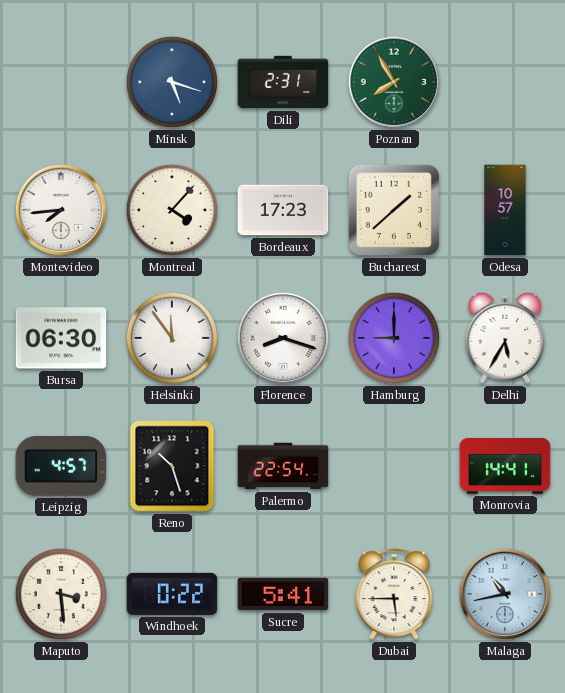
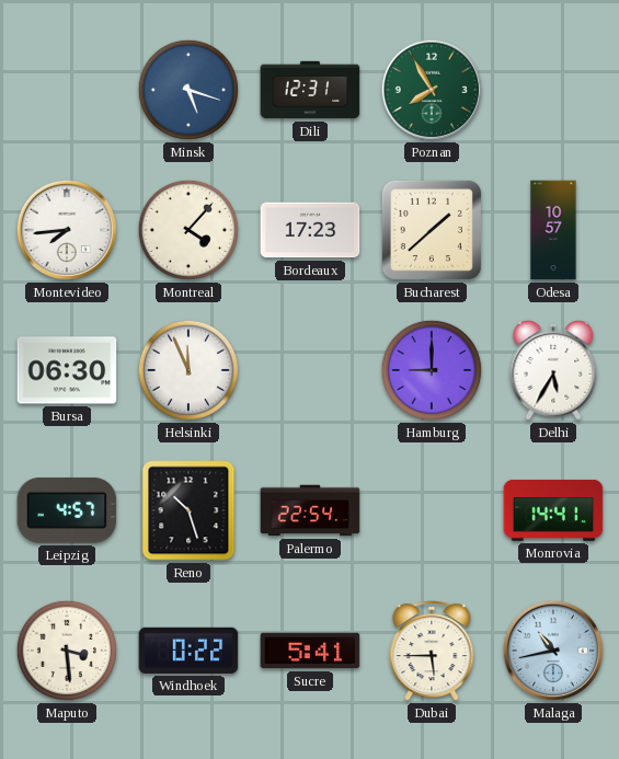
Dili: 2:31 -> 12:31 (310, 90)
Helsinki: 11:54 -> 11:56 (188, 370)
Florence: 8:18 -> none (283, 338)
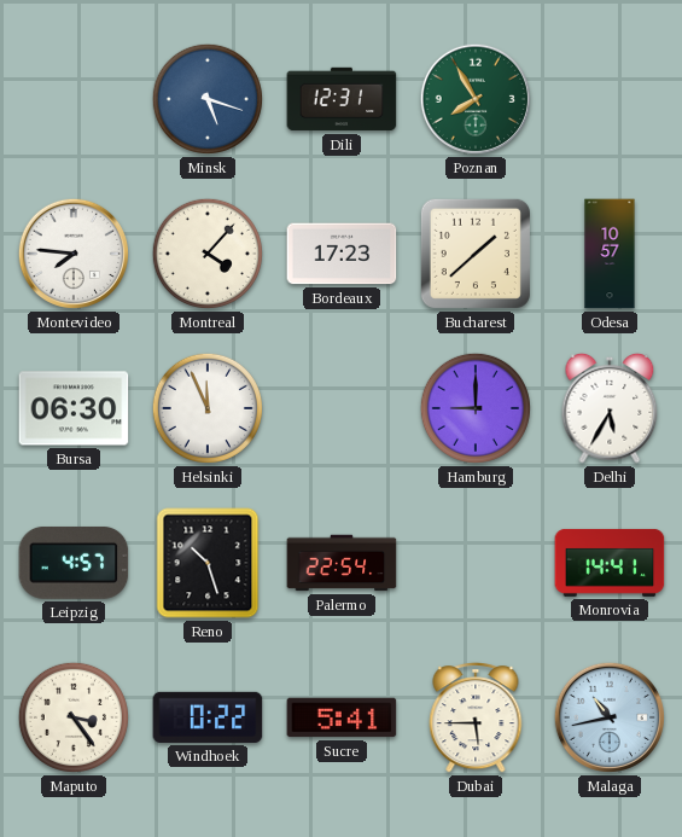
Montevideo: 7:44 -> 7:46 (74, 254)
Maputo: 3:29 -> 3:24 (74, 717)
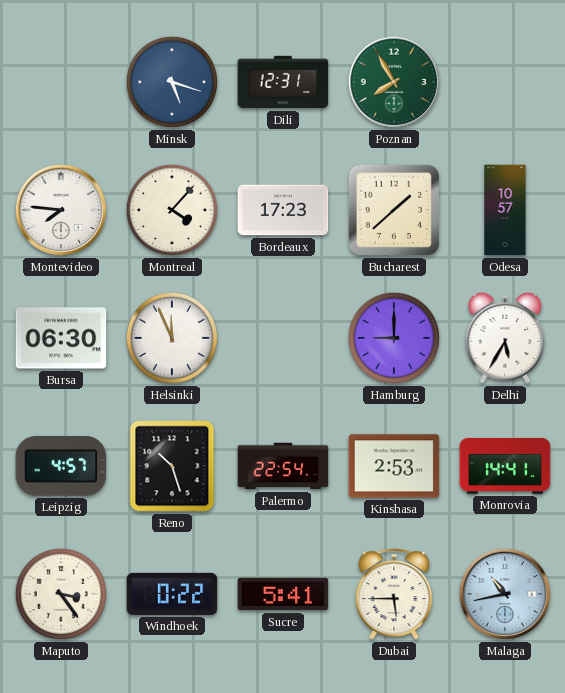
Kinshasa: none -> 2:53 (394, 466)
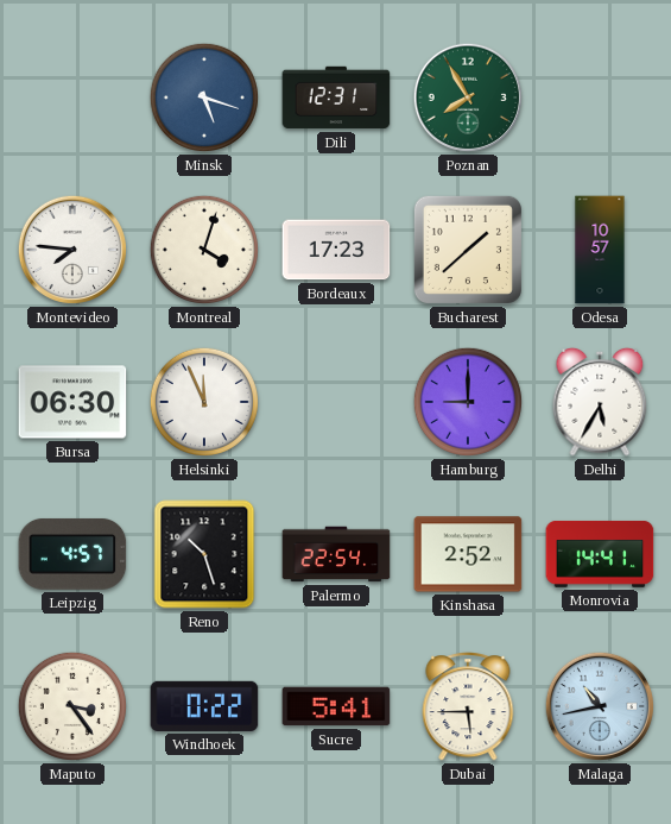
Montreal: 4:07 -> 4:03 (204, 250)
Kinshasa: 2:53 -> 2:52 (468, 554)
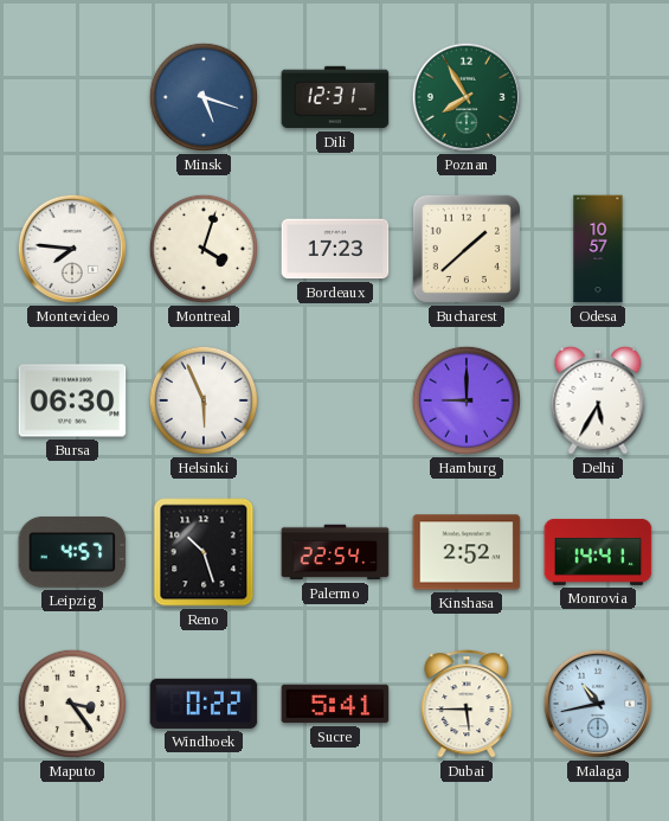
Helsinki: 11:56 -> 5:56 (204, 400)
